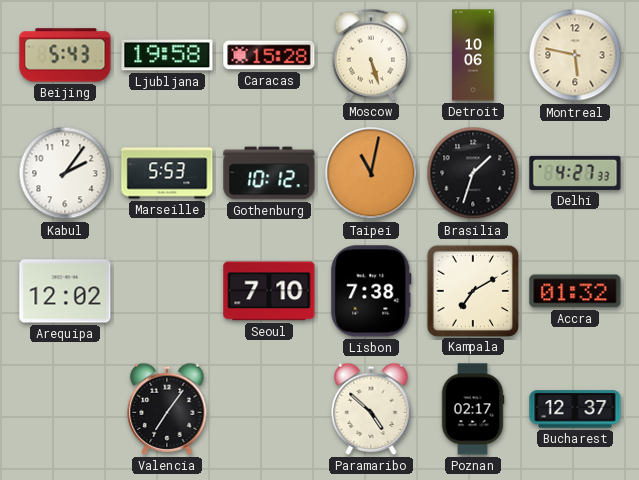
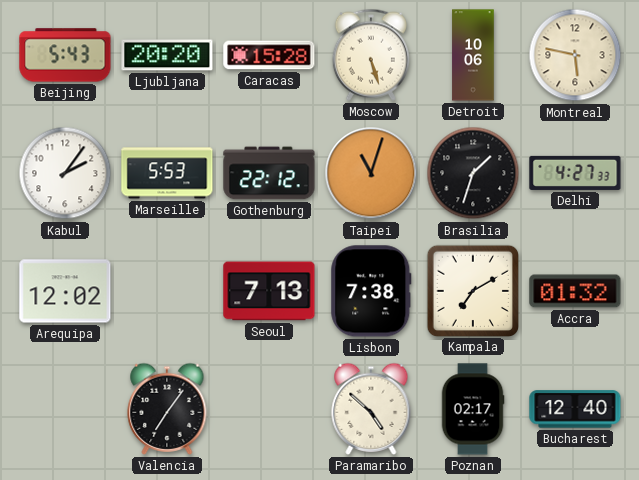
Ljubljana: 19:58 -> 20:20 (167, 55)
Gothenburg: 10:12 -> 22:12 (269, 173)
Taipei: 11:02 -> 11:03 (371, 173)
Seoul: 7:10 -> 7:13 (269, 291)
Bucharest: 12:37 -> 12:40 (575, 409)
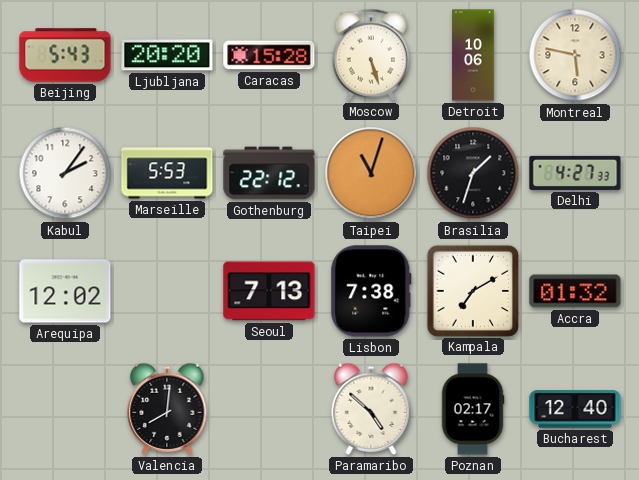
Valencia: 7:06 -> 8:01 (167, 409)
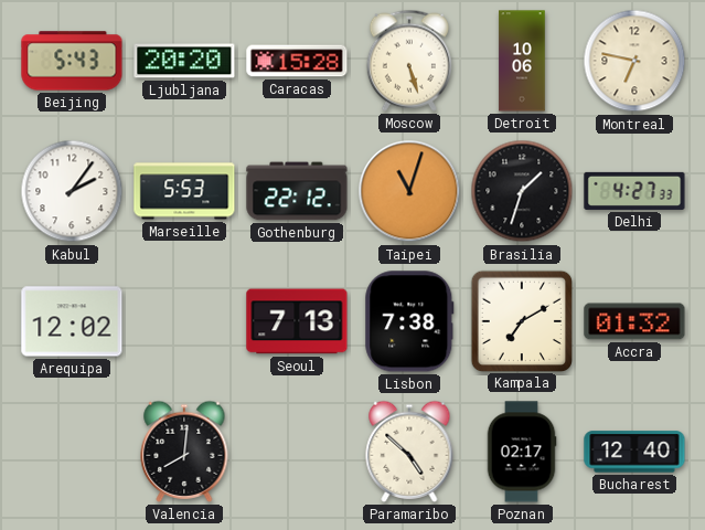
Montreal: 5:47 -> 6:47 (634, 61)
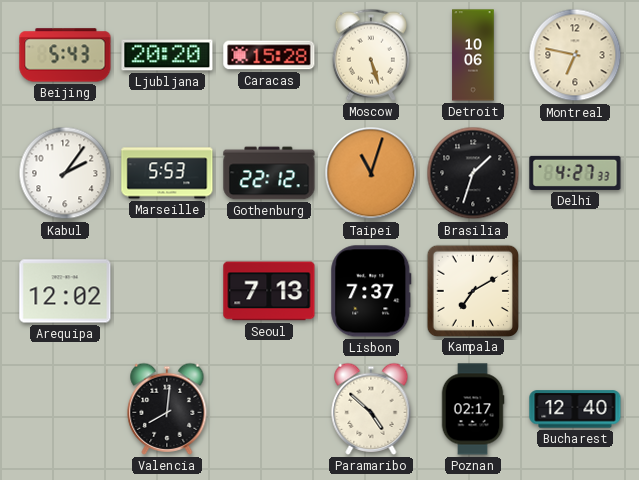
Lisbon: 7:38 -> 7:37 (371, 291)
Accra: 01:32 -> none (634, 321)
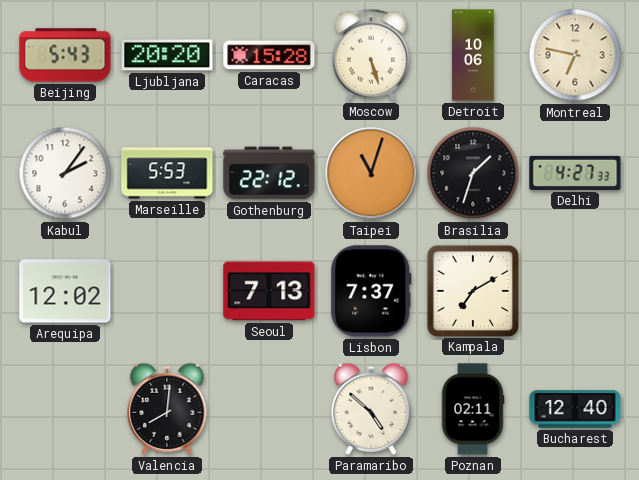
Poznan: 02:17 -> 02:11 (473, 409)
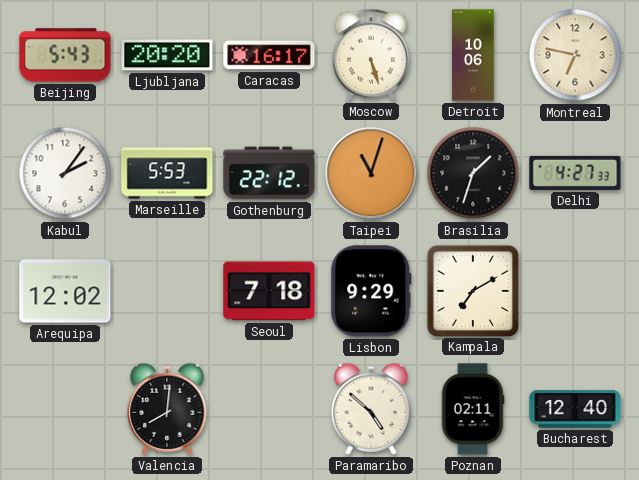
Caracas: 15:28 -> 16:17 (269, 55)
Seoul: 7:13 -> 7:18 (269, 291)
Lisbon: 7:37 -> 9:29 (371, 291)
